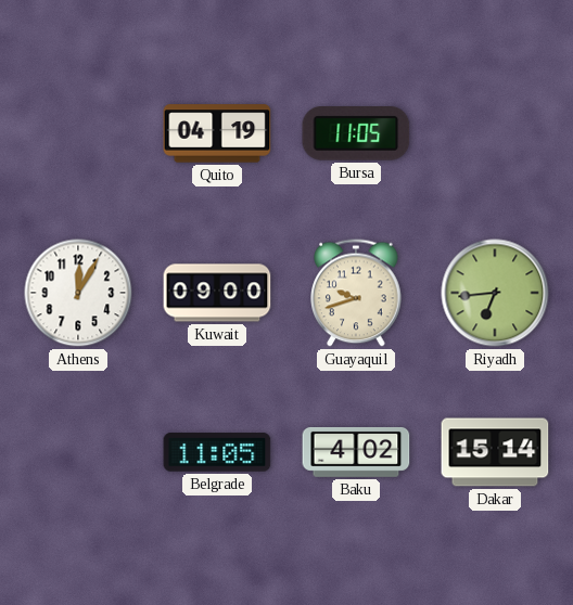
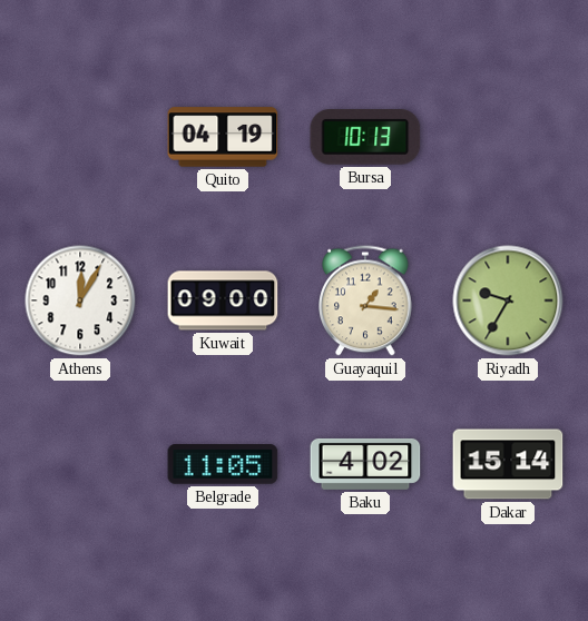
Bursa: 11:05 -> 10:13 (365, 137)
Guayaquil: 9:42 -> 1:16 (365, 300)
Riyadh: 6:44 -> 9:35 (508, 300)
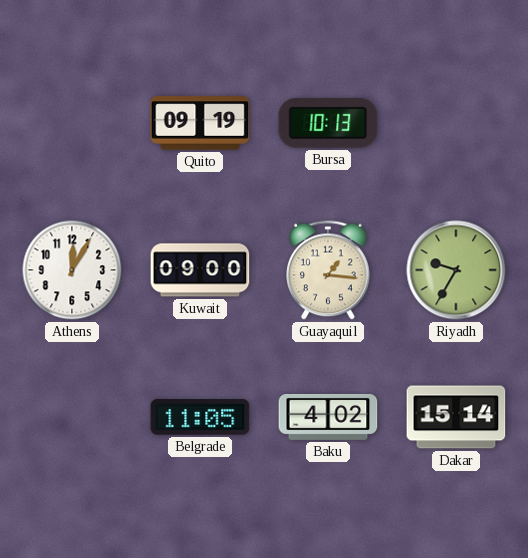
Quito: 04:19 -> 09:19 (200, 123)
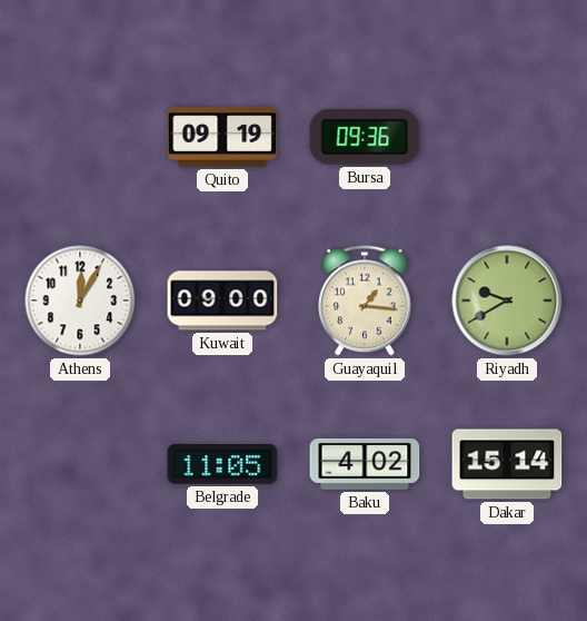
Bursa: 10:13 -> 09:36 (365, 137)
Riyadh: 9:35 -> 9:40 (507, 300)
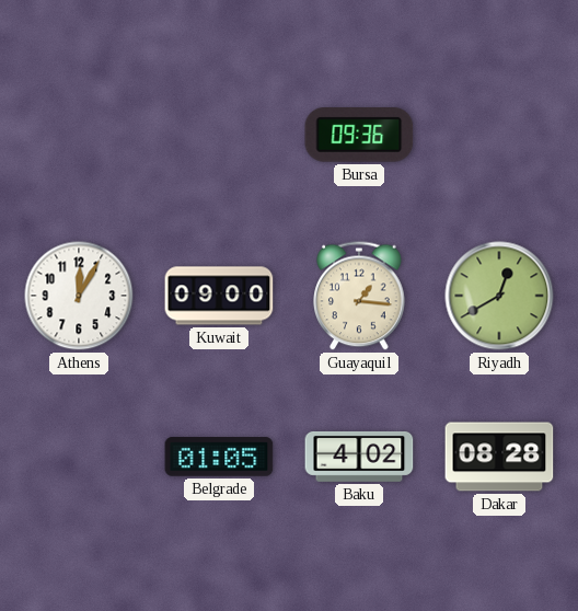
Quito: 09:19 -> none (222, 137)
Riyadh: 9:40 -> 12:40 (499, 296)
Belgrade: 11:05 -> 01:05 (219, 457)
Dakar: 15:14 -> 08:28 (499, 457)
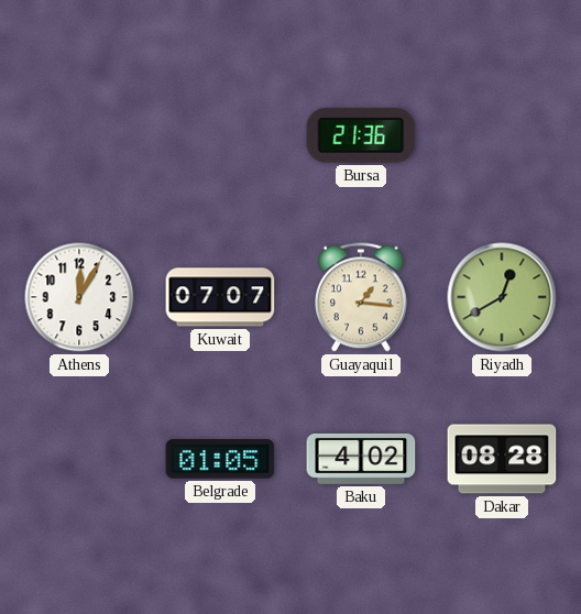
Bursa: 09:36 -> 21:36 (361, 135)
Kuwait: 09:00 -> 07:07 (220, 297)
